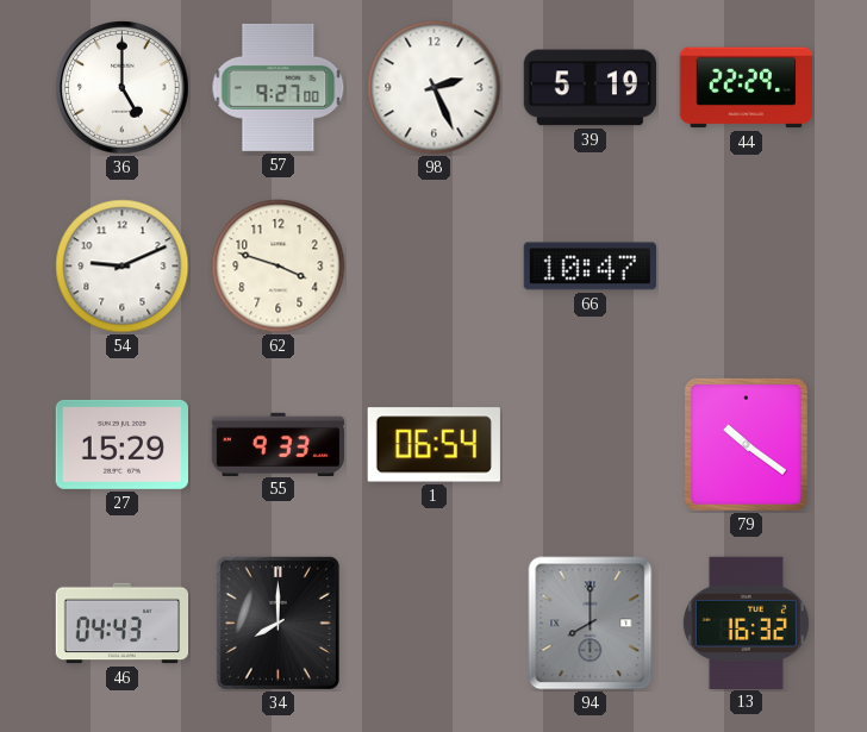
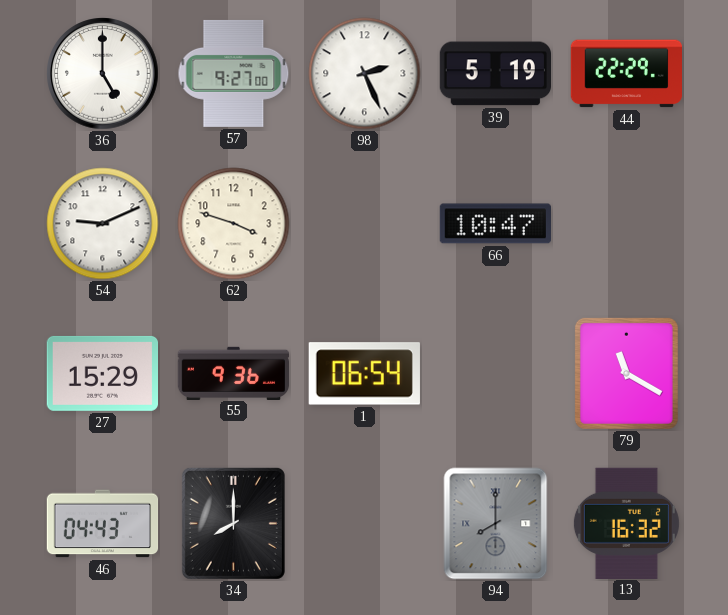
55: 9:33 -> 9:36 (234, 373)
79: 10:21 -> 11:20 (626, 373)
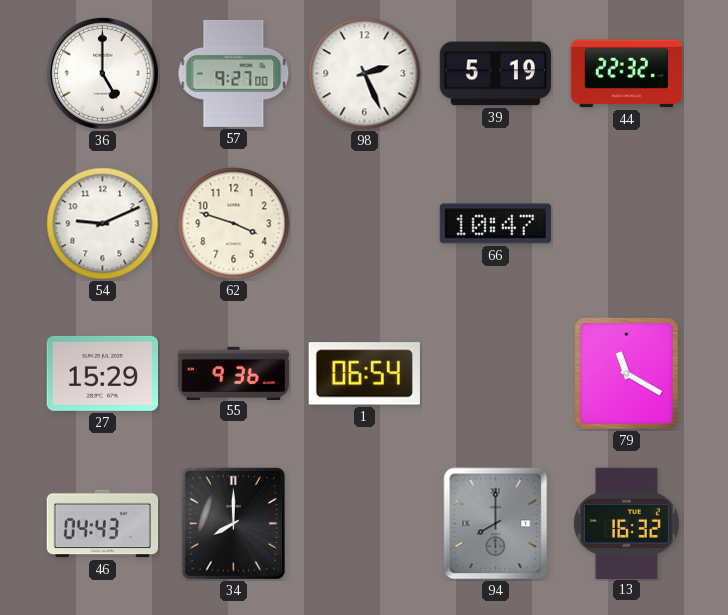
44: 22:29 -> 22:32 (626, 74)
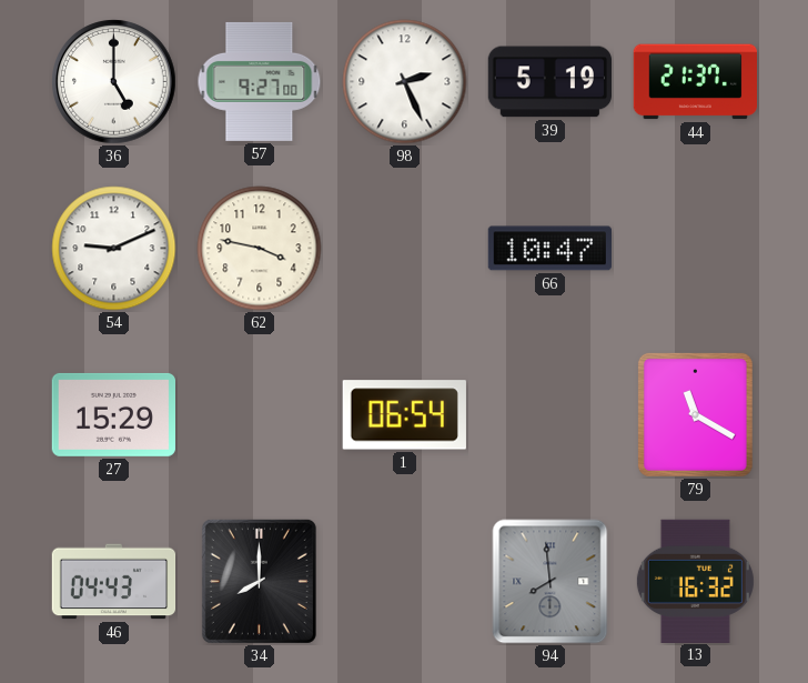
44: 22:32 -> 21:37 (695, 82)
62: 3:48 -> 3:47 (260, 249)
55: 9:36 -> none (234, 373)
94: 8:00 -> 7:59 (551, 582)
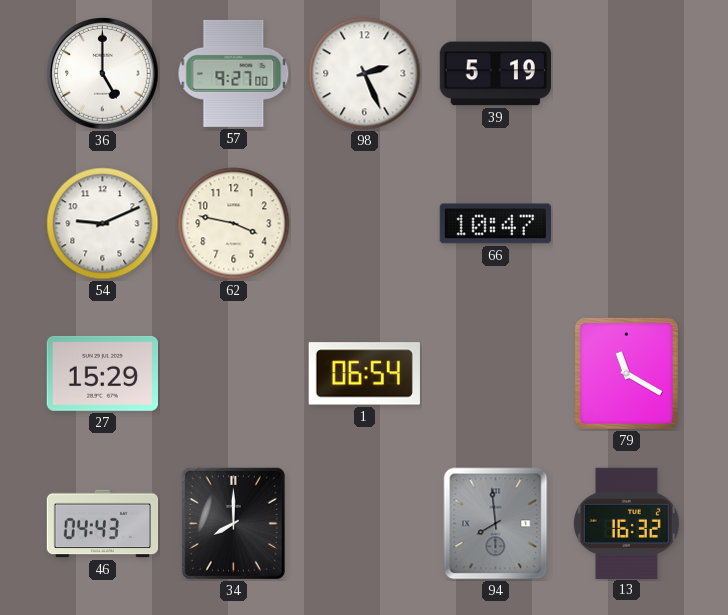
44: 21:37 -> none (695, 82)
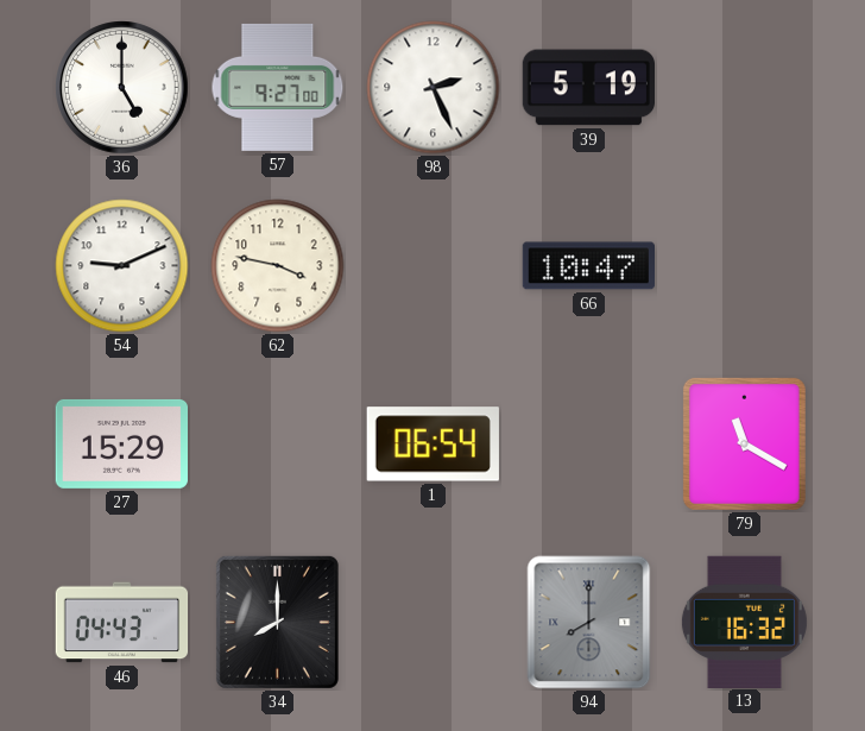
94: 7:59 -> 8:00 (589, 623)
